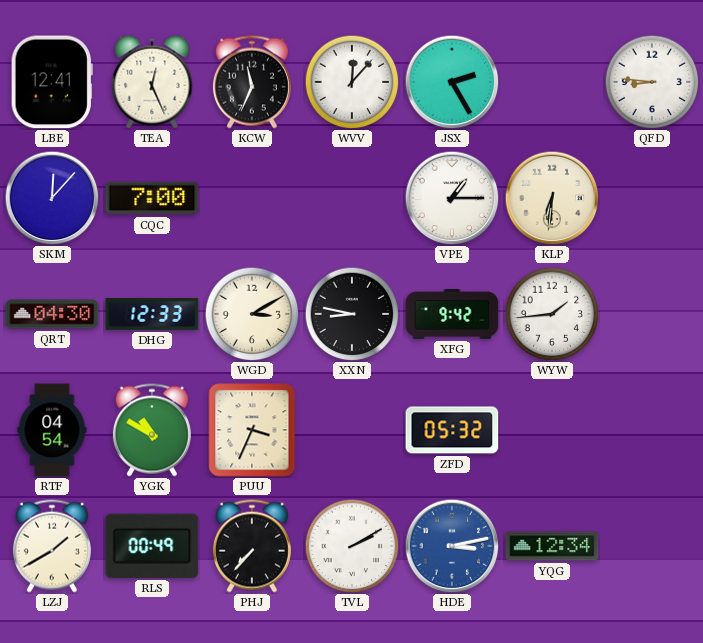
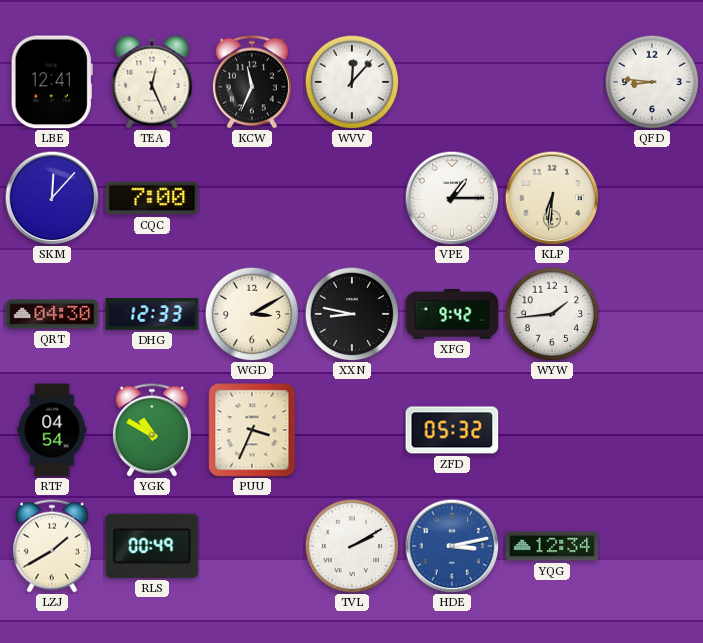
JSX: 2:25 -> none (452, 82)
PHJ: 7:37 -> none (252, 546)
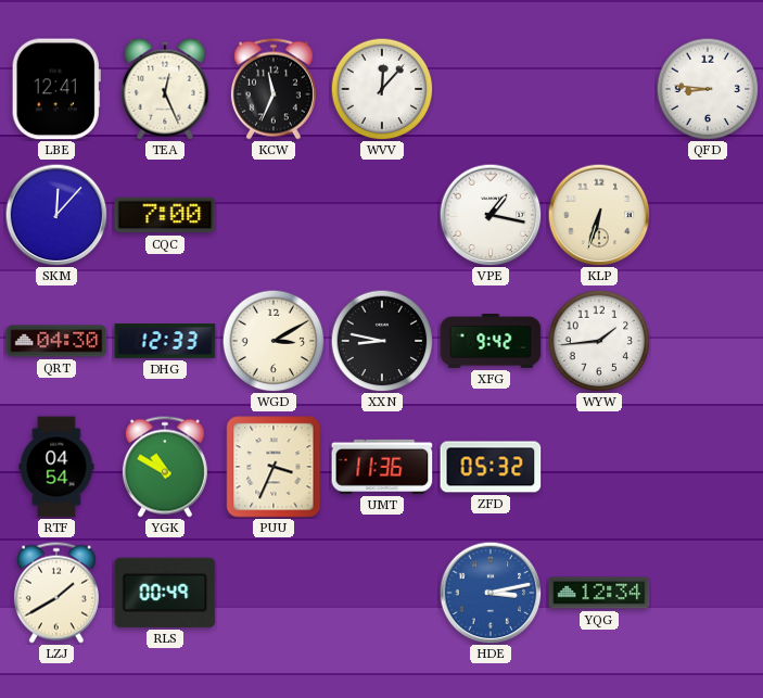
VPE: 1:15 -> 1:17 (491, 215)
KLP: 6:31 -> 6:33 (599, 215)
UMT: none -> 11:36 (382, 467)
TVL: 2:10 -> none (352, 546)
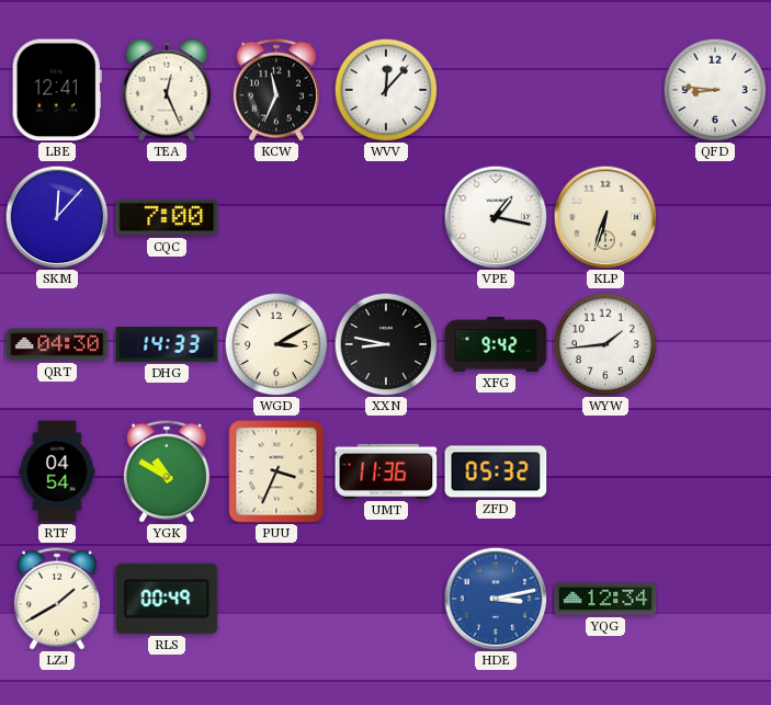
DHG: 12:33 -> 14:33 (167, 344)
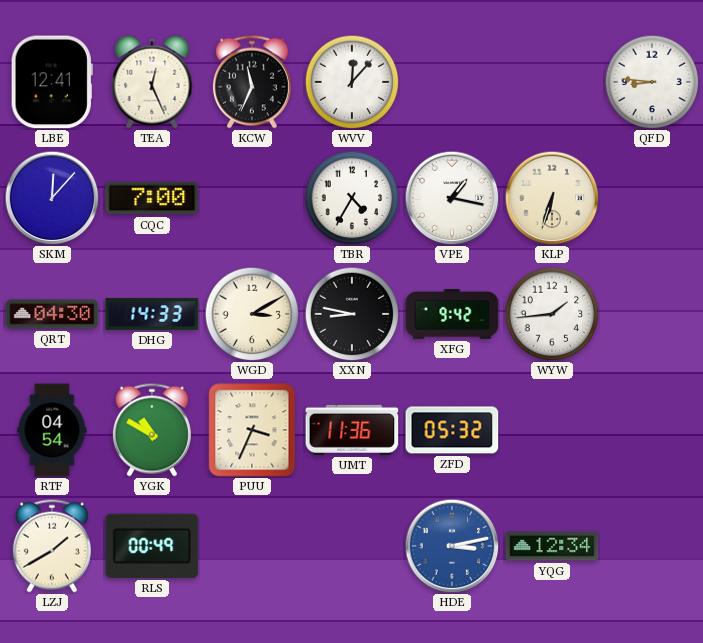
TBR: none -> 4:35 (352, 198)
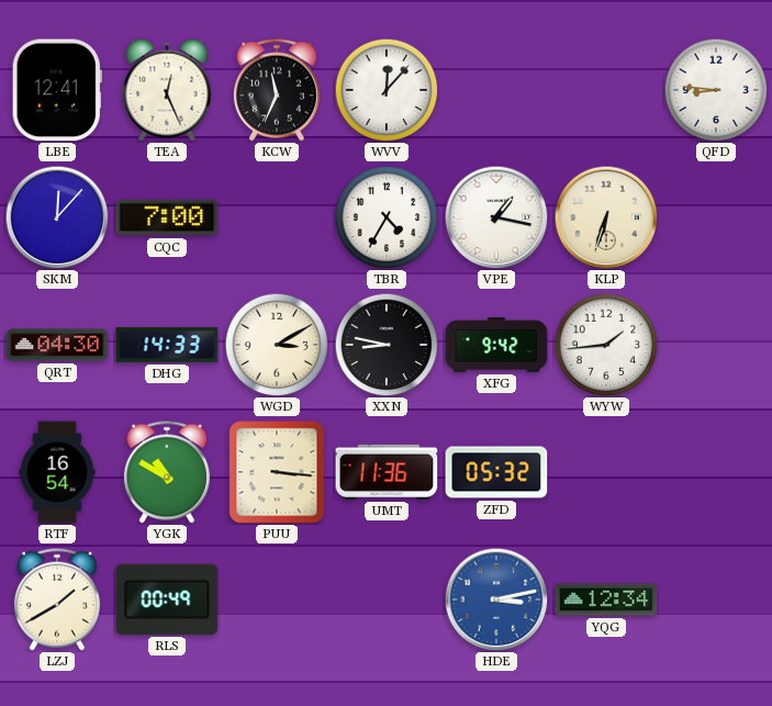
RTF: 04:54 -> 16:54 (57, 472)
PUU: 3:34 -> 3:16 (277, 472)
